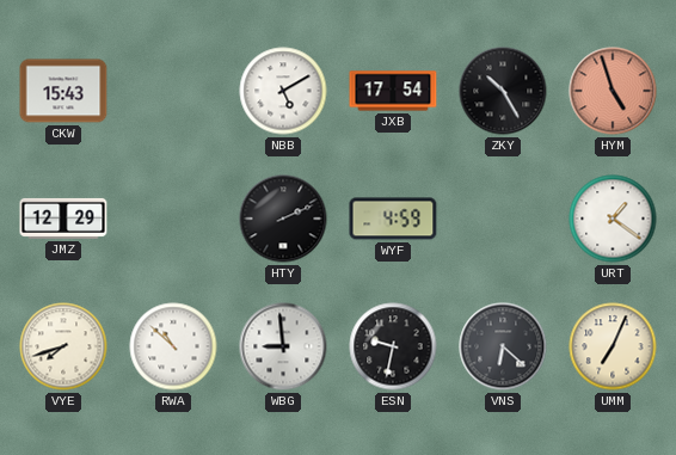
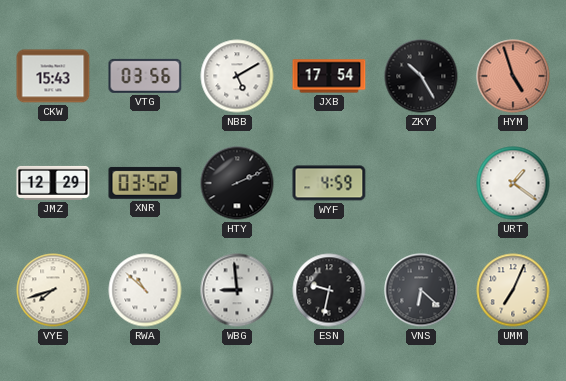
VTG: none -> 03:56 (145, 76)
XNR: none -> 03:52 (145, 183)
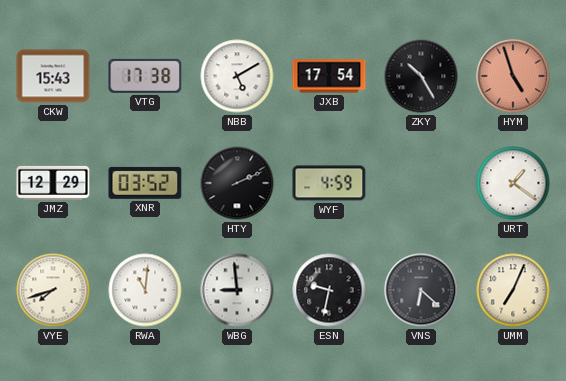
VTG: 03:56 -> 17:38 (145, 76)
RWA: 10:52 -> 11:01 (145, 290)
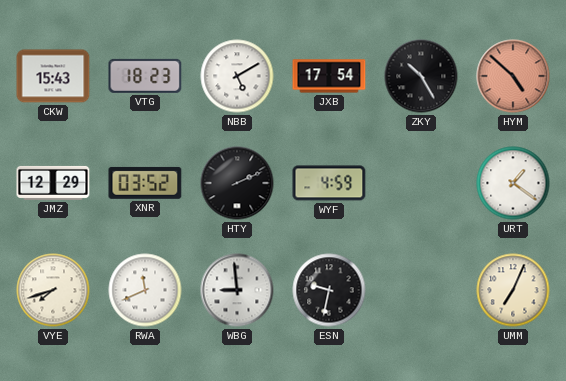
VTG: 17:38 -> 18:23 (145, 76)
HYM: 4:57 -> 4:52 (513, 76)
RWA: 11:01 -> 11:41 (145, 290)
VNS: 6:22 -> none (421, 290)
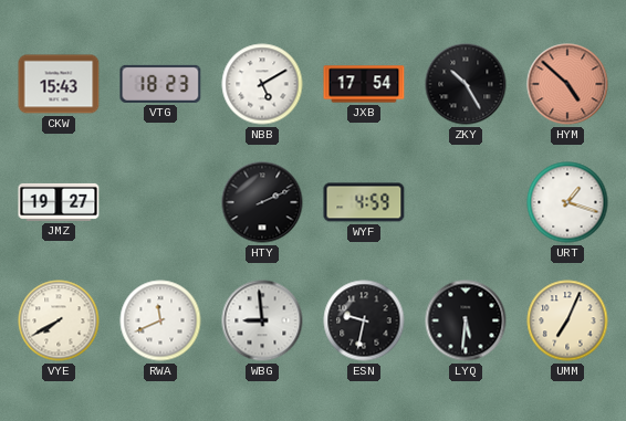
JMZ: 12:29 -> 19:27 (59, 202)
XNR: 03:52 -> none (145, 183)
URT: 1:21 -> 1:18 (567, 202)
VYE: 7:42 -> 7:40 (59, 320)
LYQ: none -> 5:31 (466, 320)
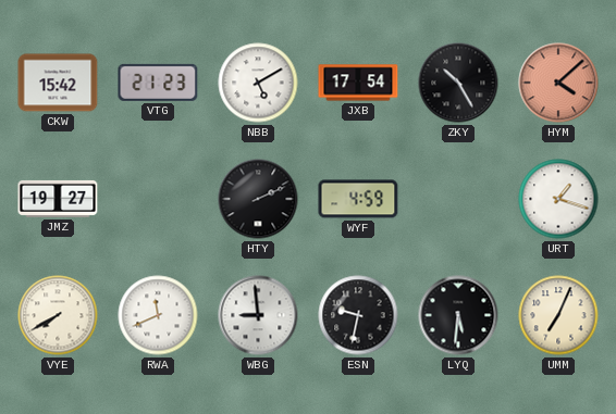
CKW: 15:43 -> 15:42 (58, 83)
VTG: 18:23 -> 21:23 (158, 83)
HYM: 4:52 -> 4:08 (558, 83)
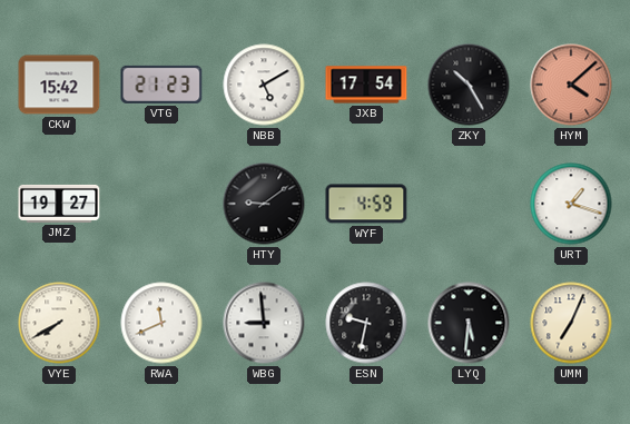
HTY: 2:11 -> 9:09 (264, 204)
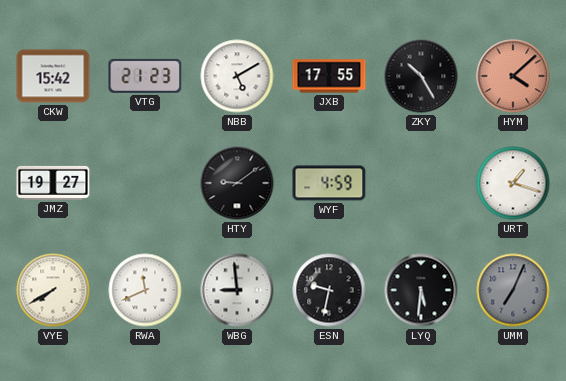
JXB: 17:54 -> 17:55 (329, 76)
UMM dial: cream -> grey (513, 290)
